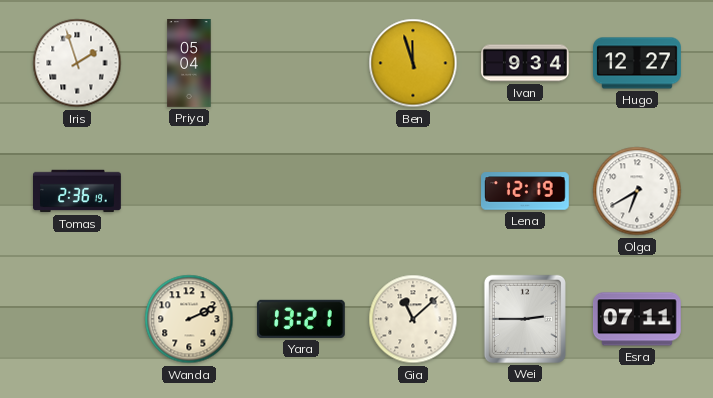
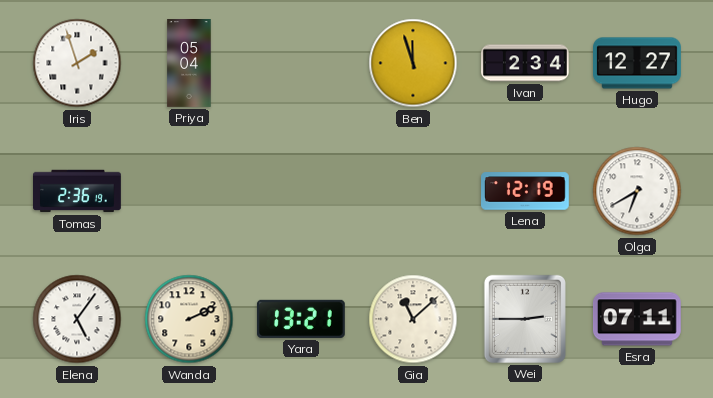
Ivan: 9:34 -> 2:34 (526, 63)
Elena: none -> 5:06 (77, 319)
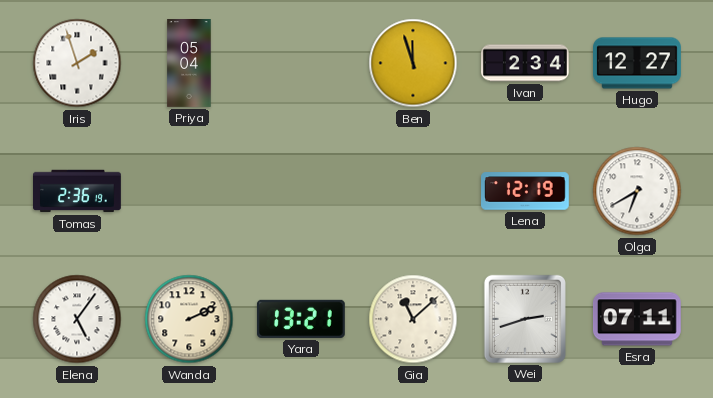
Wei: 2:45 -> 2:42 (525, 319)
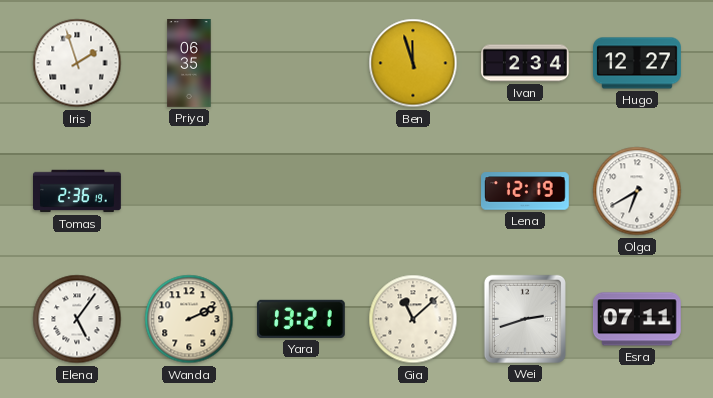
Priya: 05:04 -> 06:35 (189, 63)
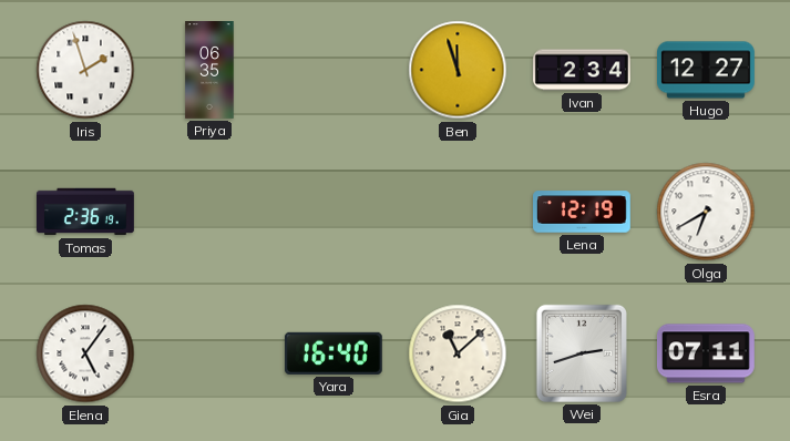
Wanda: 2:11 -> none (189, 319)
Yara: 13:21 -> 16:40 (334, 353)
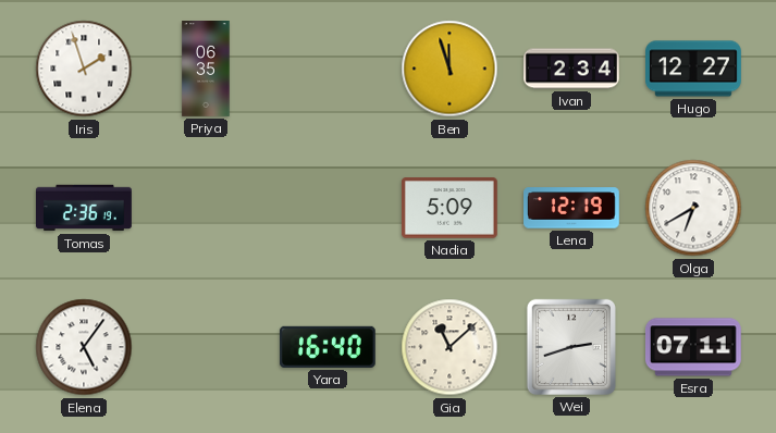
Nadia: none -> 5:09 (449, 208)
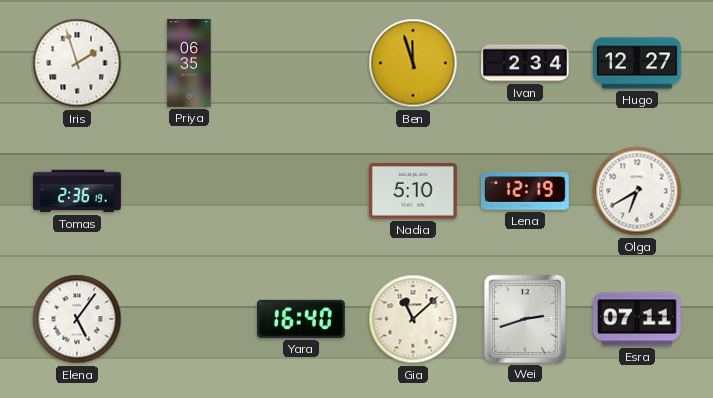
Nadia: 5:09 -> 5:10 (413, 191)
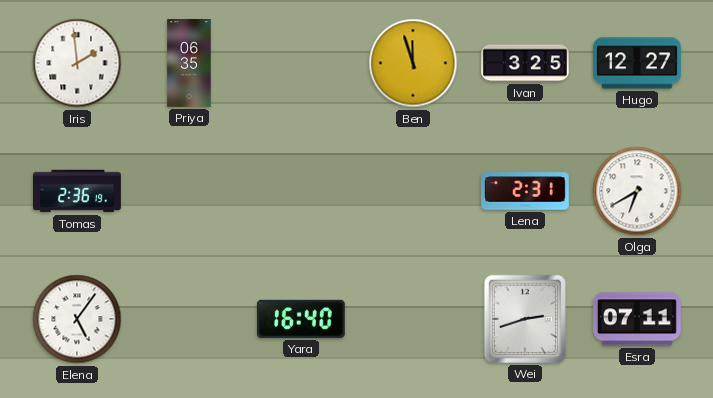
Iris: 1:57 -> 1:59 (77, 63)
Ivan: 2:34 -> 3:25 (526, 63)
Nadia: 5:10 -> none (413, 191)
Lena: 12:19 -> 2:31 (526, 191)
Gia: 11:08 -> none (413, 319)
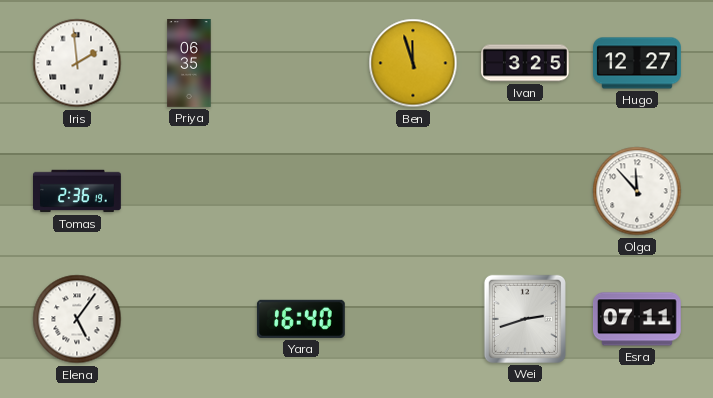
Lena: 2:31 -> none (526, 191)
Olga: 6:40 -> 11:53 (637, 191)
